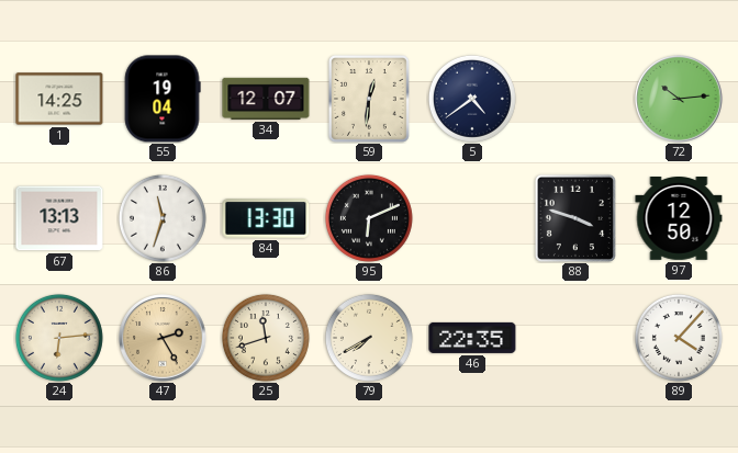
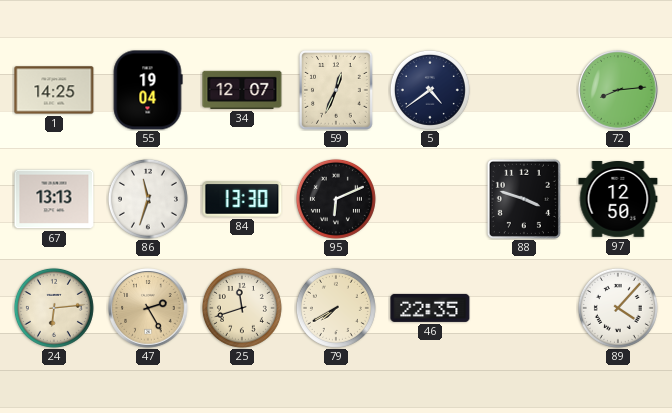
59: 12:31 -> 12:34 (337, 90)
72: 10:14 -> 8:14 (618, 90)
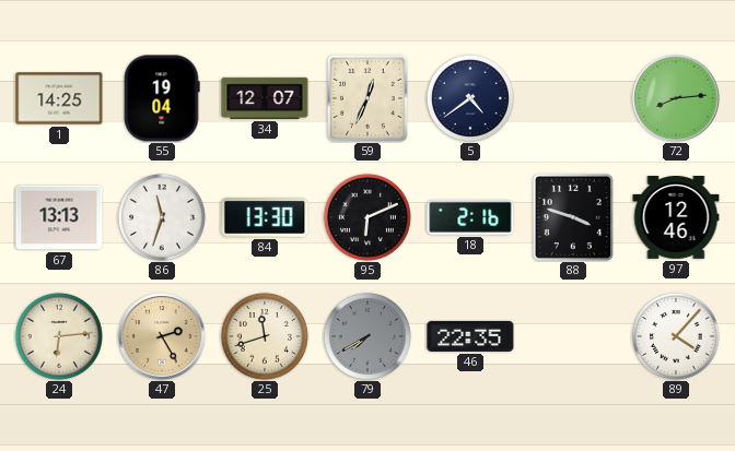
18: none -> 2:16 (470, 217)
97: 12:50 -> 12:46 (676, 218)
79 dial: cream -> grey (367, 336)
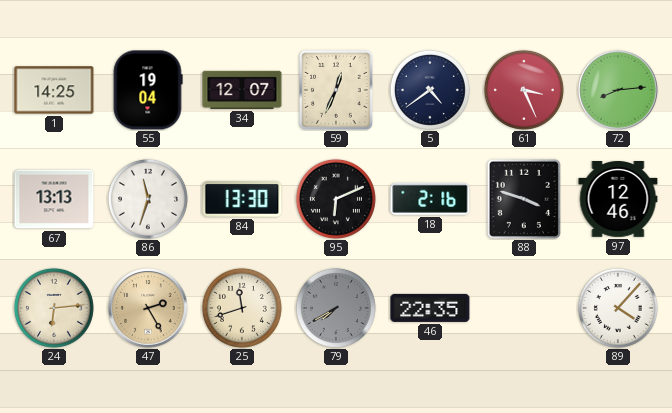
61: none -> 3:26 (524, 90)
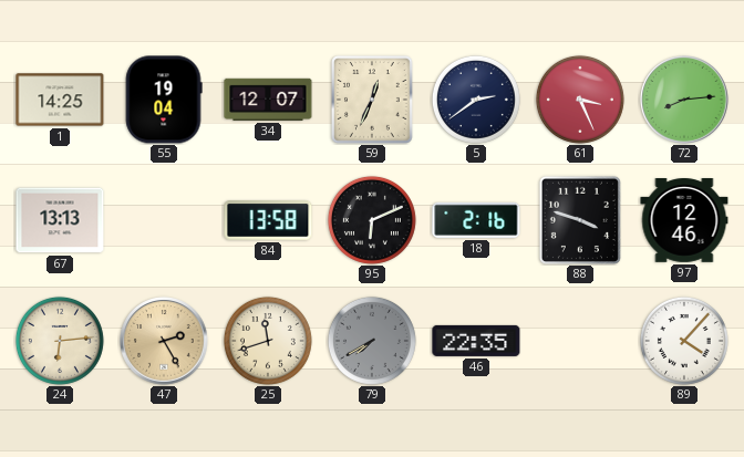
5: 4:39 -> 2:39 (476, 100)
86: 11:33 -> none (148, 199)
84: 13:30 -> 13:58 (268, 220)
